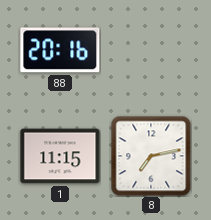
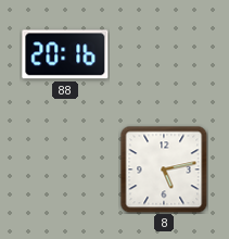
1: 11:15 -> none (60, 156)
8: 7:13 -> 5:13 (164, 169)
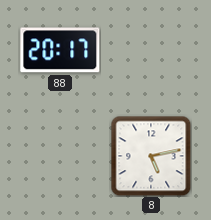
88: 20:16 -> 20:17 (60, 50)
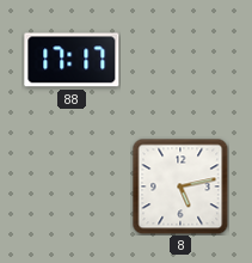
88: 20:17 -> 17:17 (72, 60)
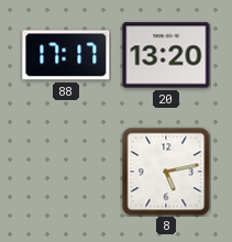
20: none -> 13:20 (166, 55)
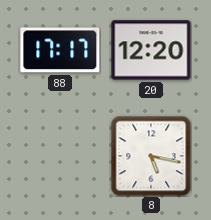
20: 13:20 -> 12:20 (151, 50)
8: 5:13 -> 5:17 (151, 156)
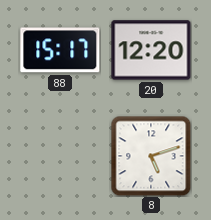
88: 17:17 -> 15:17 (60, 50)
8: 5:17 -> 5:12 (151, 156)
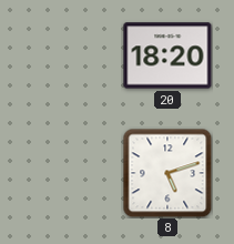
88: 15:17 -> none (60, 50)
20: 12:20 -> 18:20 (167, 55)
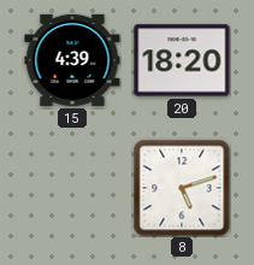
15: none -> 4:39 (72, 60)
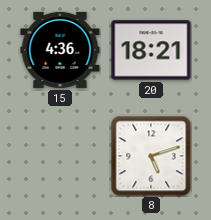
15: 4:39 -> 4:36 (60, 50)
20: 18:20 -> 18:21 (151, 50)
